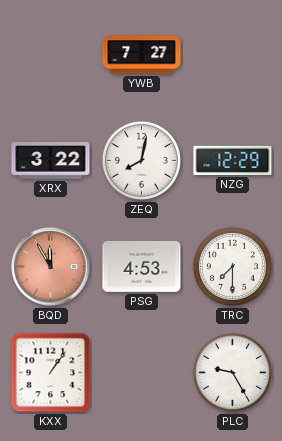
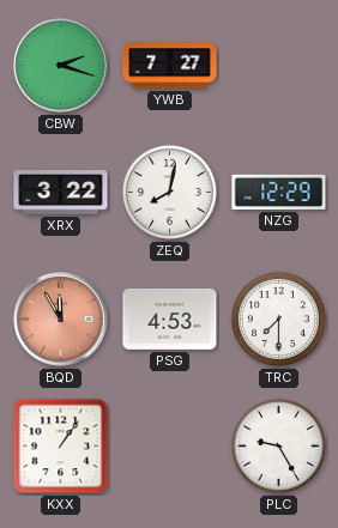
CBW: none -> 2:18 (61, 66)
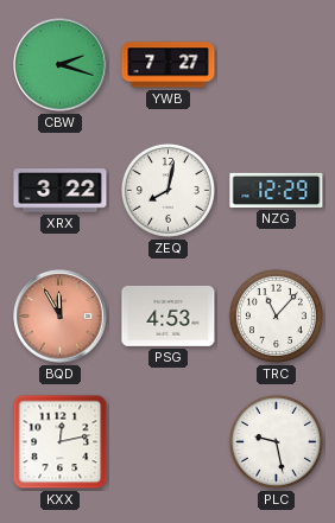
TRC: 7:30 -> 11:07 (276, 315)
KXX: 1:06 -> 12:13 (61, 442)
PLC: 9:25 -> 9:28 (276, 441)
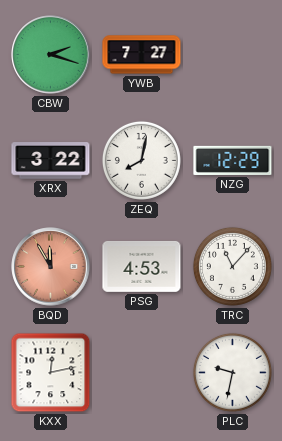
PLC: 9:28 -> 9:32 (232, 372)
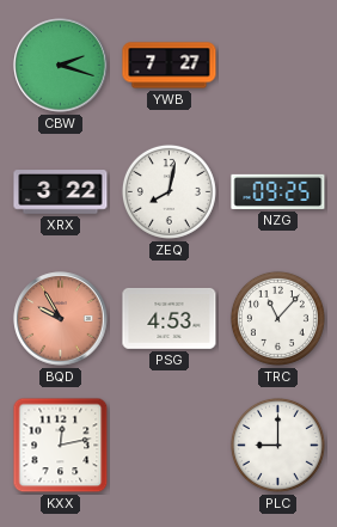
NZG: 12:29 -> 09:25 (278, 191)
BQD: 11:55 -> 9:55 (61, 319)
PLC: 9:32 -> 9:00 (277, 445)
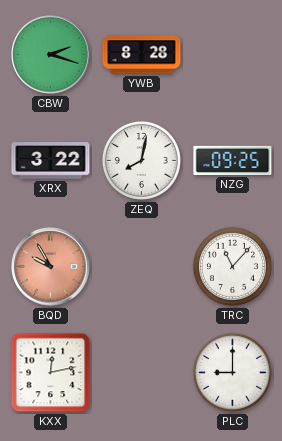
YWB: 7:27 -> 8:28 (142, 55)
PSG: 4:53 -> none (170, 318)
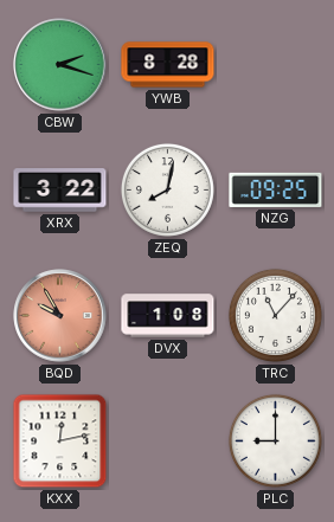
DVX: none -> 1:08 (168, 316)
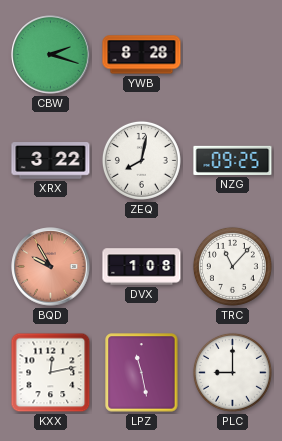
LPZ: none -> 11:28 (142, 373)
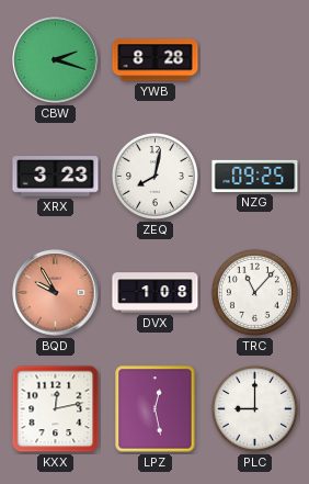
XRX: 3:22 -> 3:23 (56, 177)
LPZ: 11:28 -> 12:28 (156, 409)
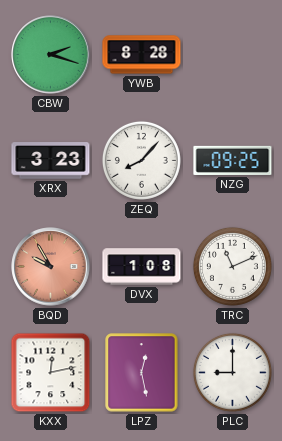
ZEQ: 8:02 -> 8:07 (141, 160)
TRC: 11:07 -> 11:11 (232, 266)
